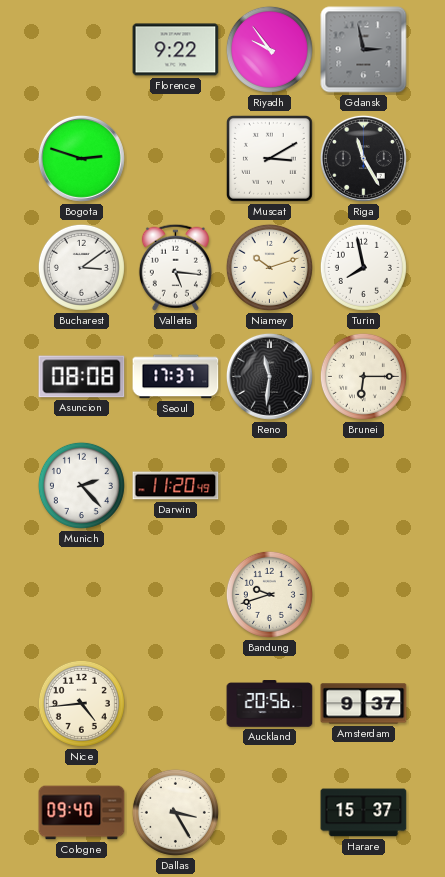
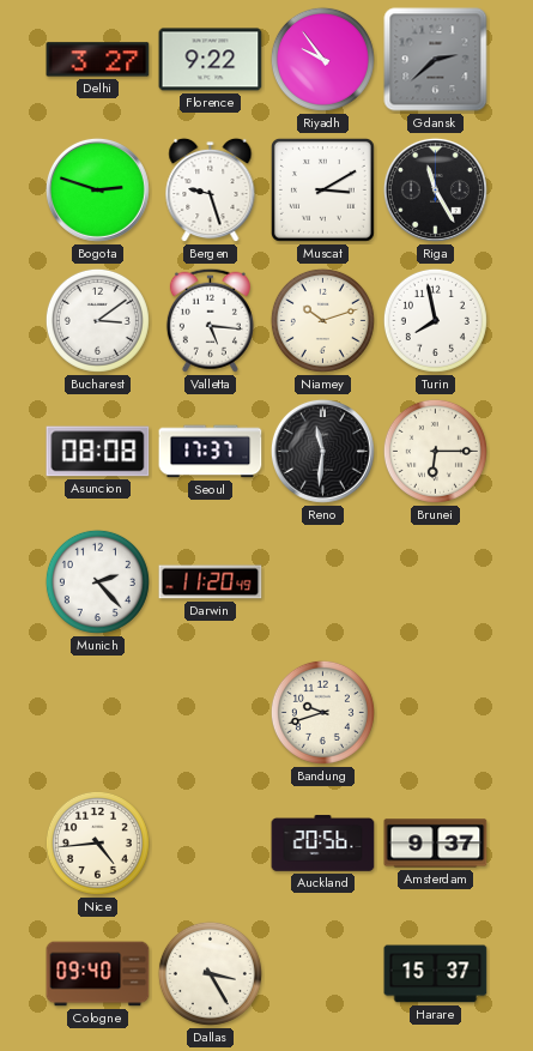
Delhi: none -> 3:27 (98, 60)
Gdansk: 2:58 -> 2:38 (436, 60)
Bergen: none -> 9:27 (211, 191)
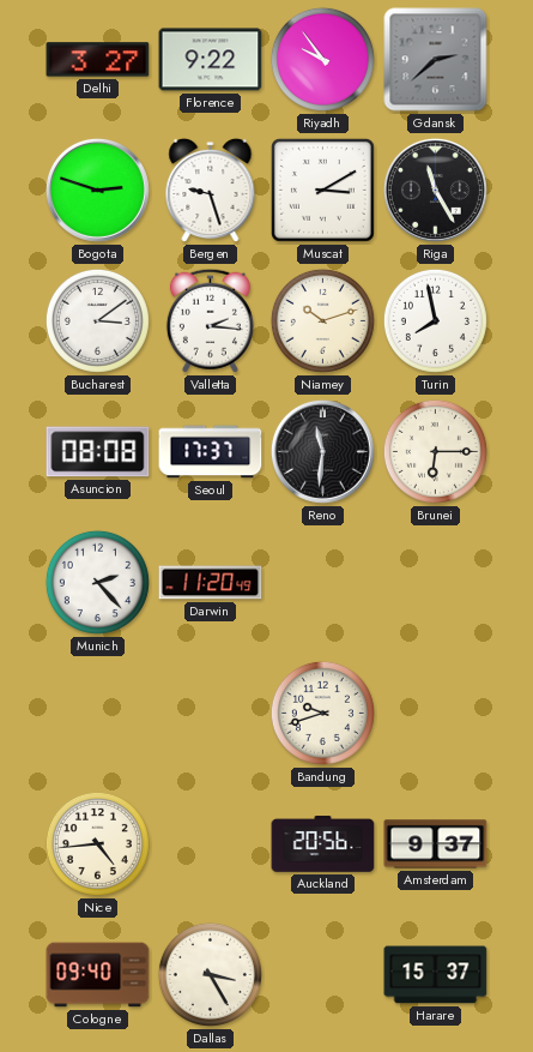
Valletta: 5:16 -> 2:16 (210, 320)
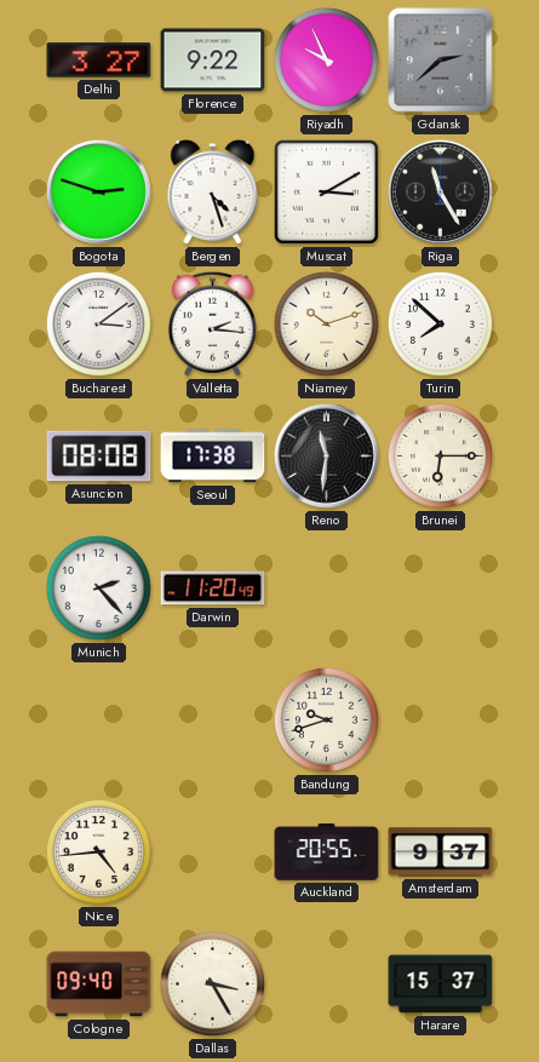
Riyadh: 9:54 -> 9:56 (326, 59)
Bergen: 9:27 -> 4:27 (213, 193)
Turin: 7:58 -> 7:52 (440, 323)
Seoul: 17:37 -> 17:38 (213, 457)
Auckland: 20:56 -> 20:55 (327, 853)
